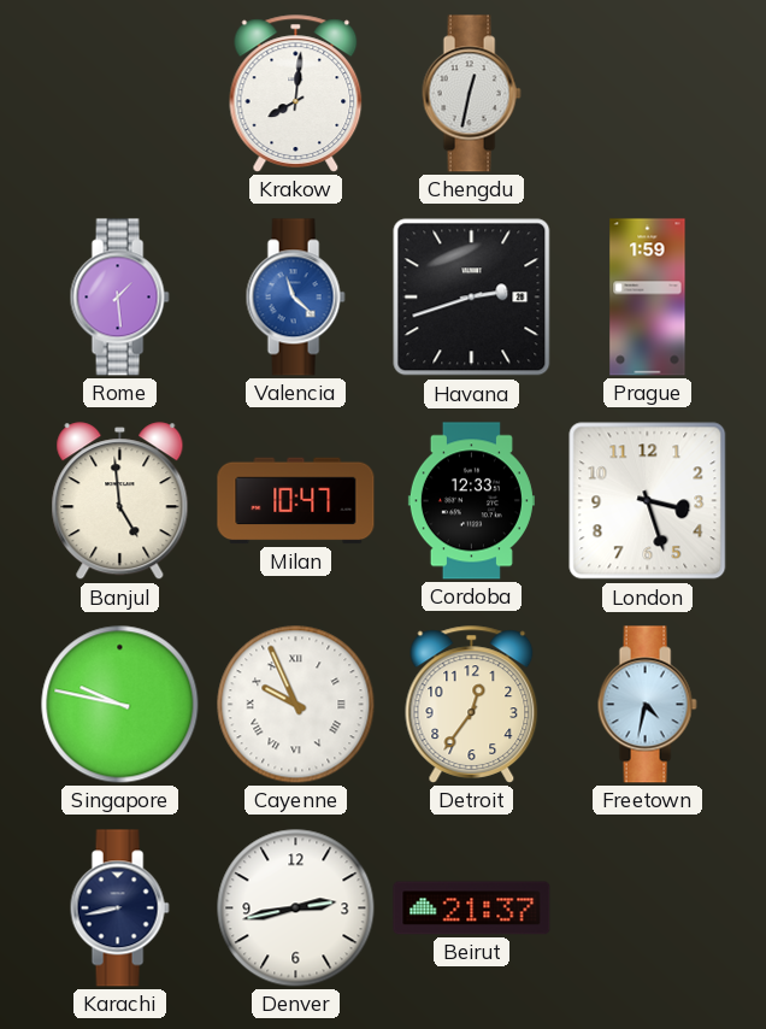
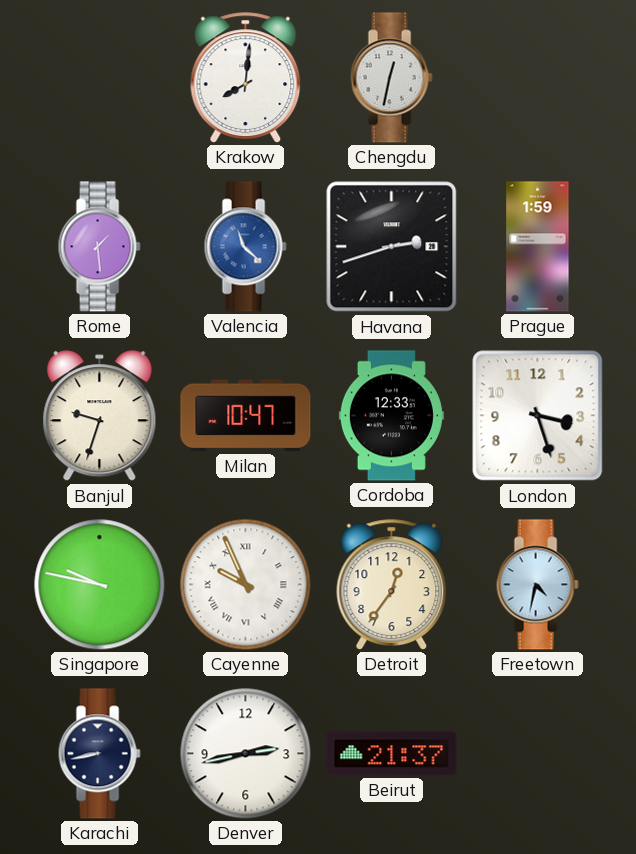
Banjul: 4:59 -> 9:33 (100, 416)
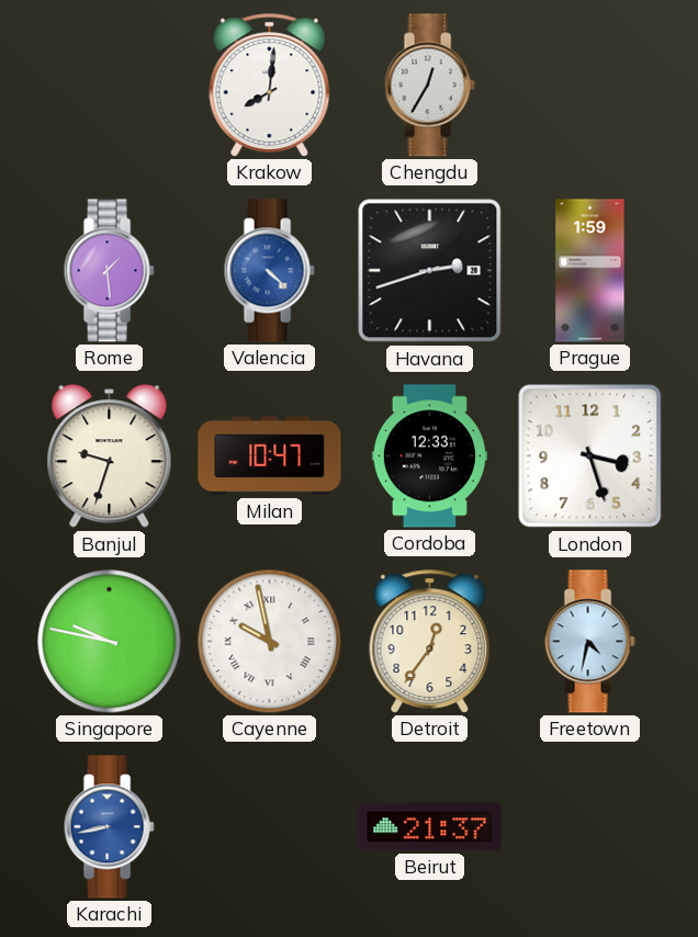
Chengdu: 12:32 -> 12:35 (429, 86)
Valencia: 11:22 -> 4:22 (269, 271)
Cayenne: 9:56 -> 9:58 (270, 642)
Karachi dial: navy -> blue (109, 827)
Denver: 2:43 -> none (246, 754)
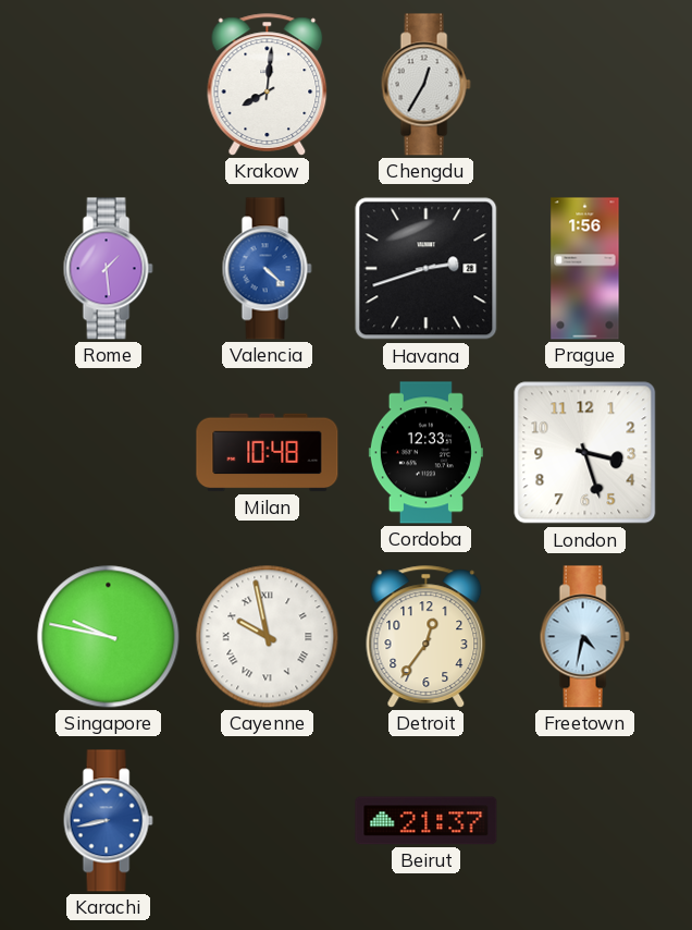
Prague: 1:59 -> 1:56 (585, 269)
Banjul: 9:33 -> none (110, 456)
Milan: 10:47 -> 10:48 (268, 453)
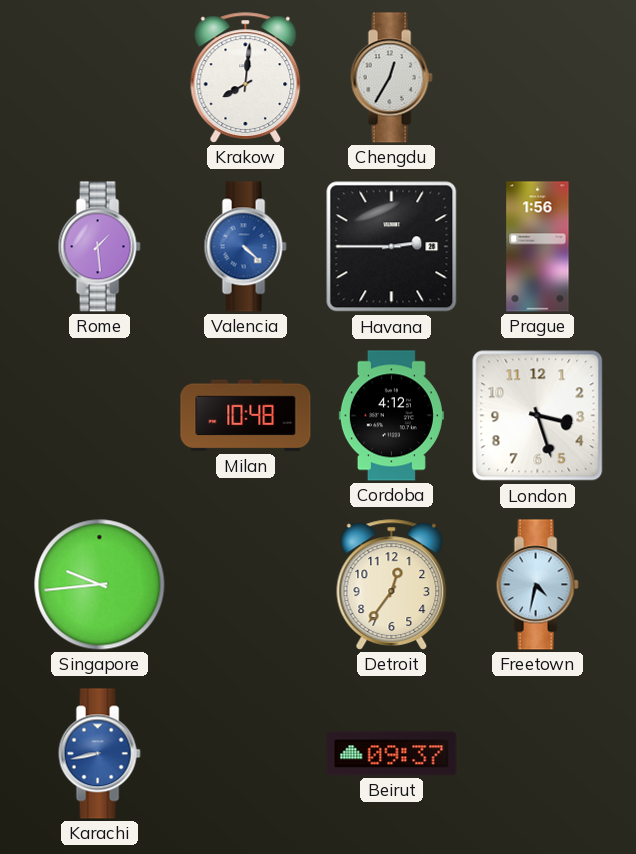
Havana: 2:42 -> 2:45 (392, 247)
Cordoba: 12:33 -> 4:12 (391, 416)
Singapore: 9:47 -> 9:44 (100, 585)
Cayenne: 9:58 -> none (268, 637)
Beirut: 21:37 -> 09:37 (392, 754)
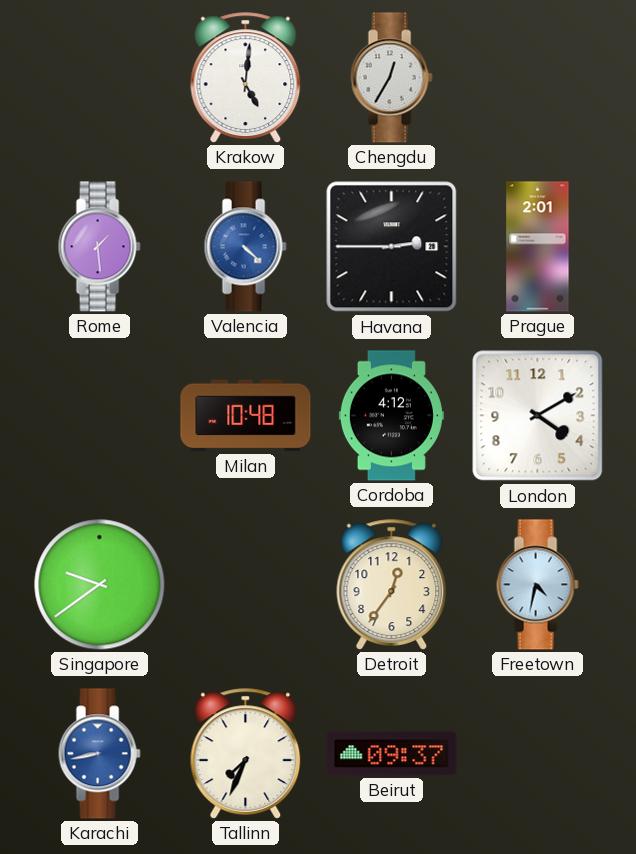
Krakow: 8:01 -> 5:01 (246, 78)
Prague: 1:56 -> 2:01 (538, 247)
London: 3:27 -> 4:10 (538, 416)
Singapore: 9:44 -> 9:39 (100, 585)
Tallinn: none -> 7:34 (246, 754)
